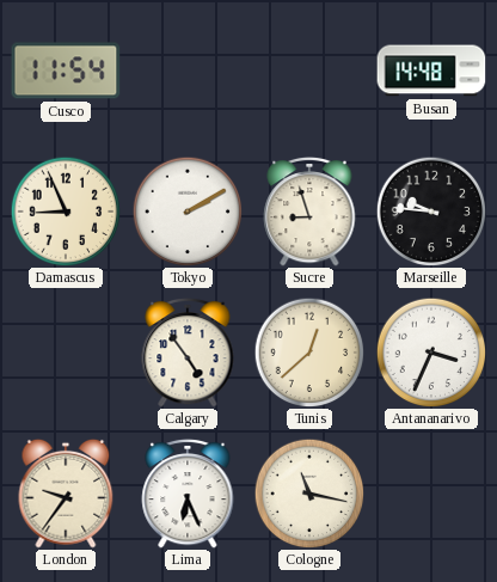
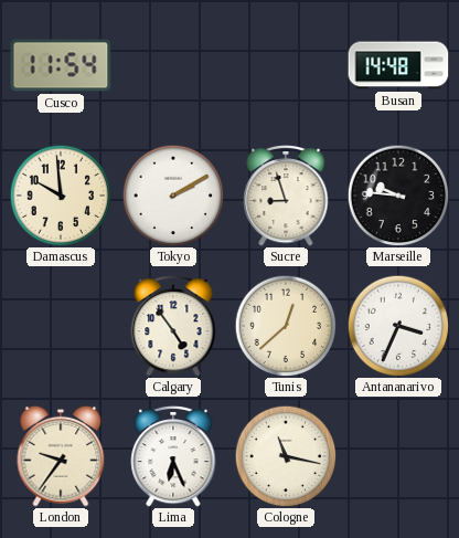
Damascus: 8:56 -> 9:59 (61, 196)
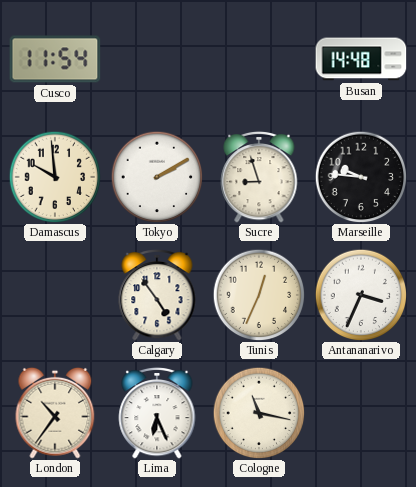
Tunis: 12:38 -> 12:34 (259, 295)
London: 9:36 -> 10:36 (55, 413)
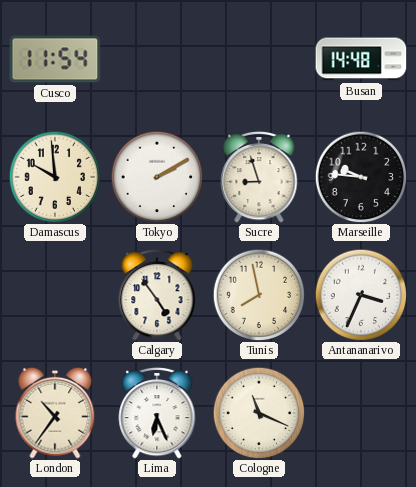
Tunis: 12:34 -> 7:58 (259, 295)
Cologne: 11:17 -> 11:19 (259, 413)
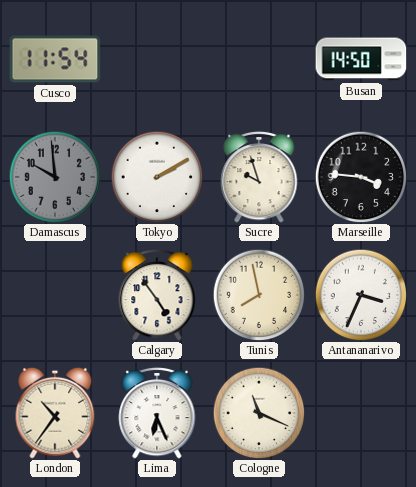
Busan: 14:48 -> 14:50 (361, 59)
Damascus dial: cream -> grey (55, 177)
Sucre: 8:57 -> 9:57 (259, 177)
Marseille: 9:46 -> 3:46 (361, 177)
